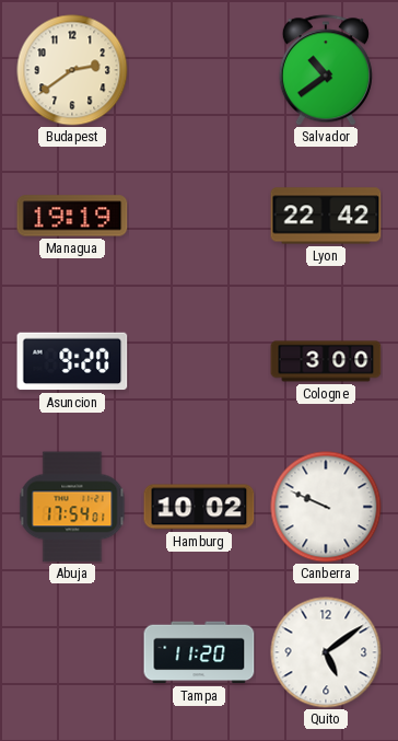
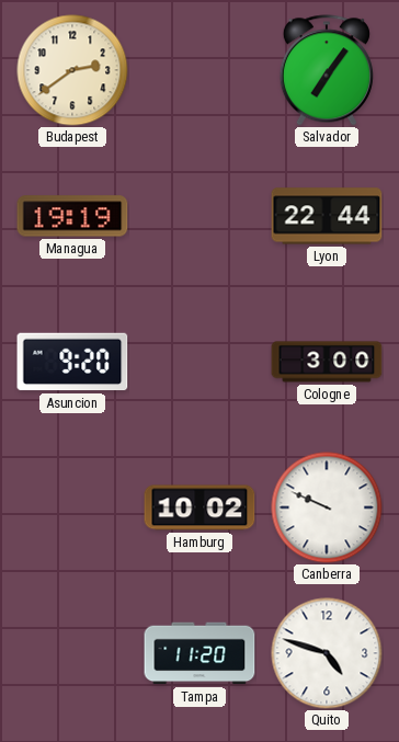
Salvador: 10:39 -> 7:06 (327, 70)
Lyon: 22:42 -> 22:44 (327, 216)
Abuja: 17:54 -> none (72, 507)
Quito: 5:09 -> 4:48 (327, 653)
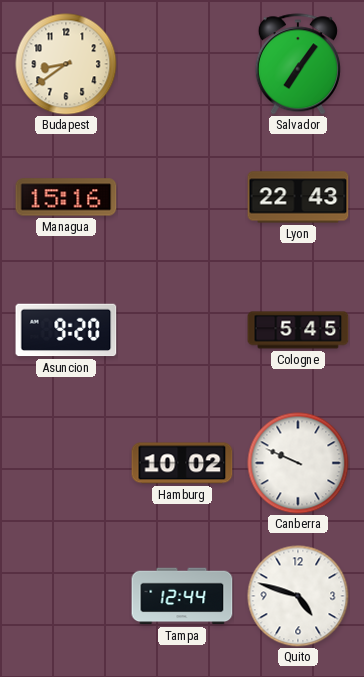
Budapest: 2:39 -> 8:39 (66, 64)
Managua: 19:19 -> 15:16 (66, 197)
Lyon: 22:44 -> 22:43 (298, 197)
Cologne: 3:00 -> 5:45 (298, 330)
Tampa: 11:20 -> 12:44 (182, 596)
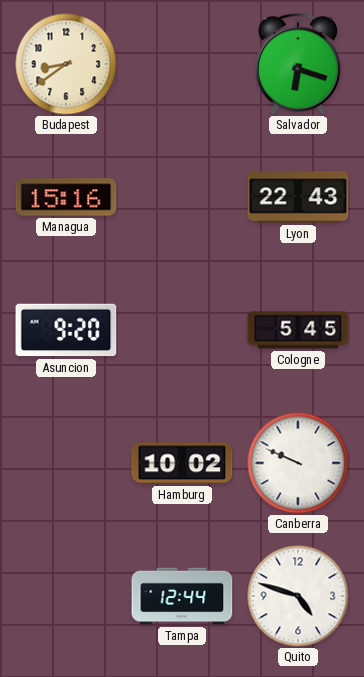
Salvador: 7:06 -> 6:18 (298, 64)
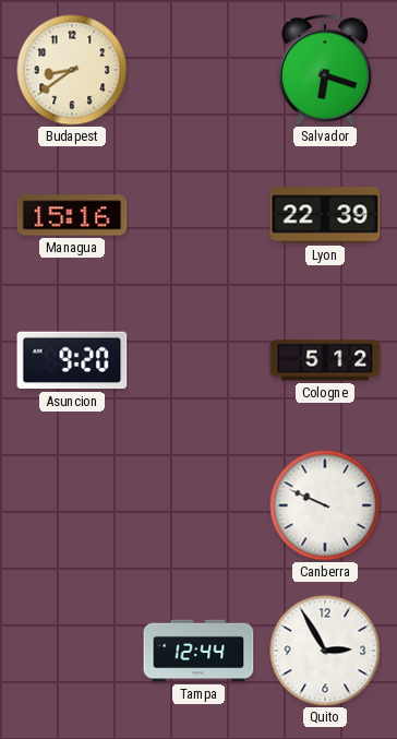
Lyon: 22:43 -> 22:39 (325, 215)
Cologne: 5:45 -> 5:12 (325, 360)
Hamburg: 10:02 -> none (182, 463)
Quito: 4:48 -> 2:55 (325, 651)
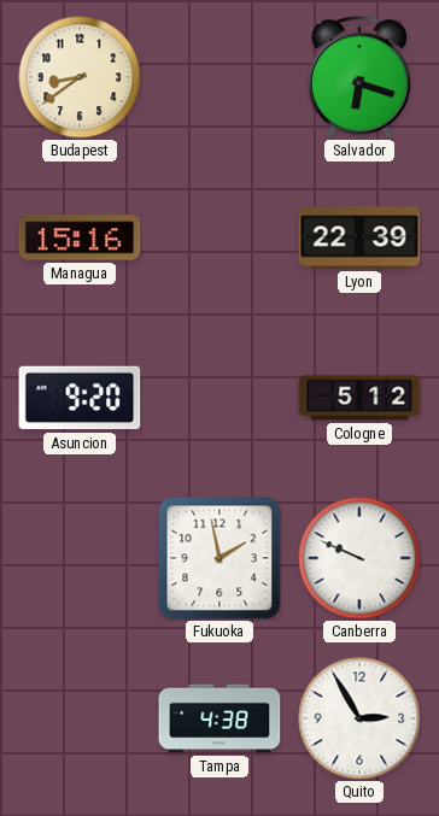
Fukuoka: none -> 1:58 (219, 558)
Tampa: 12:44 -> 4:38 (219, 718)
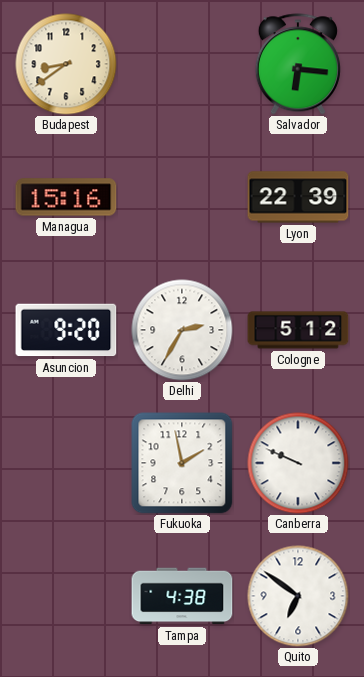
Salvador: 6:18 -> 6:16 (298, 64)
Delhi: none -> 2:35 (182, 330)
Quito: 2:55 -> 6:51 (298, 596)
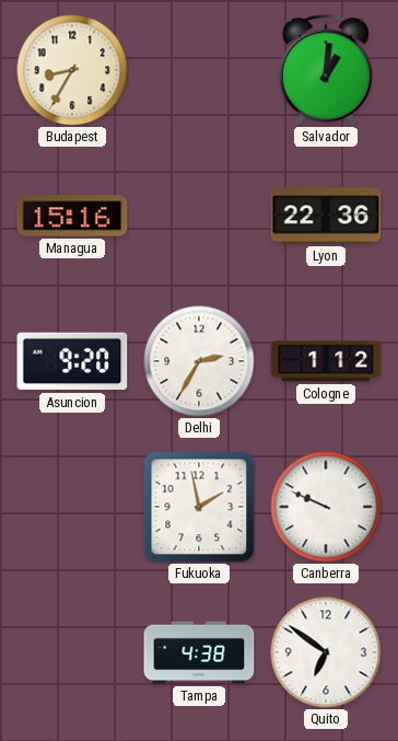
Budapest: 8:39 -> 8:35 (72, 70)
Salvador: 6:16 -> 1:01 (326, 70)
Lyon: 22:39 -> 22:36 (326, 216)
Cologne: 5:12 -> 1:12 (326, 361)
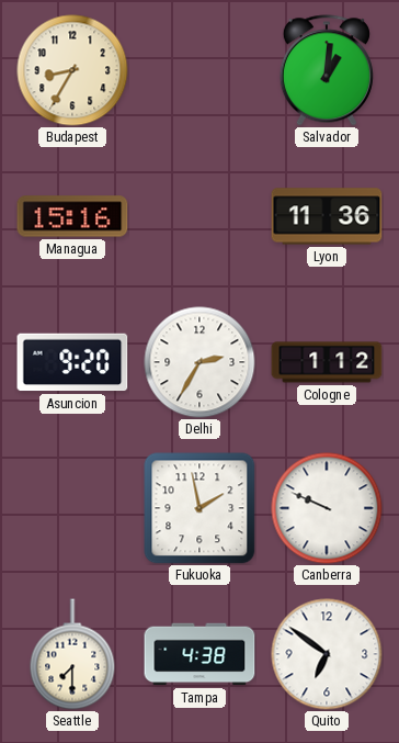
Lyon: 22:36 -> 11:36 (327, 216)
Seattle: none -> 7:30 (72, 654)
